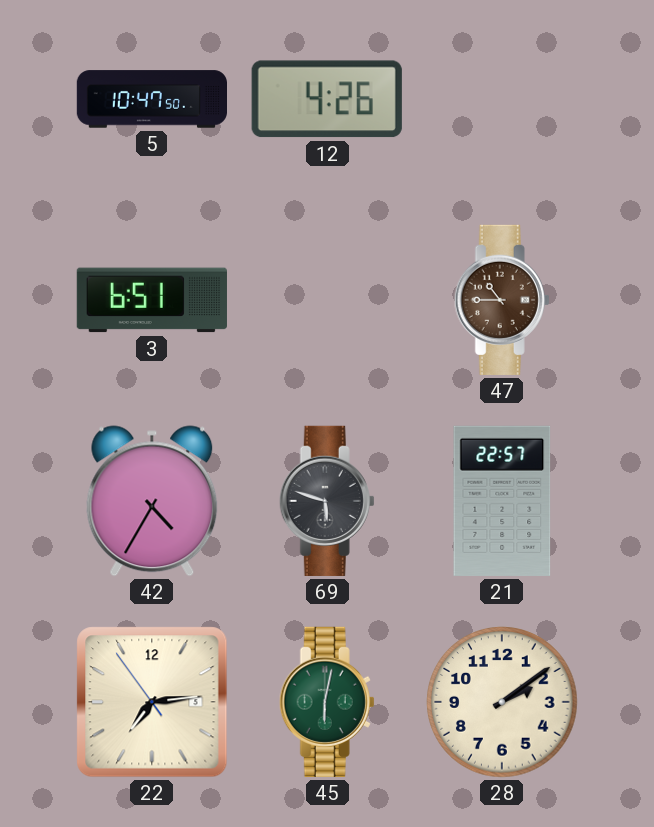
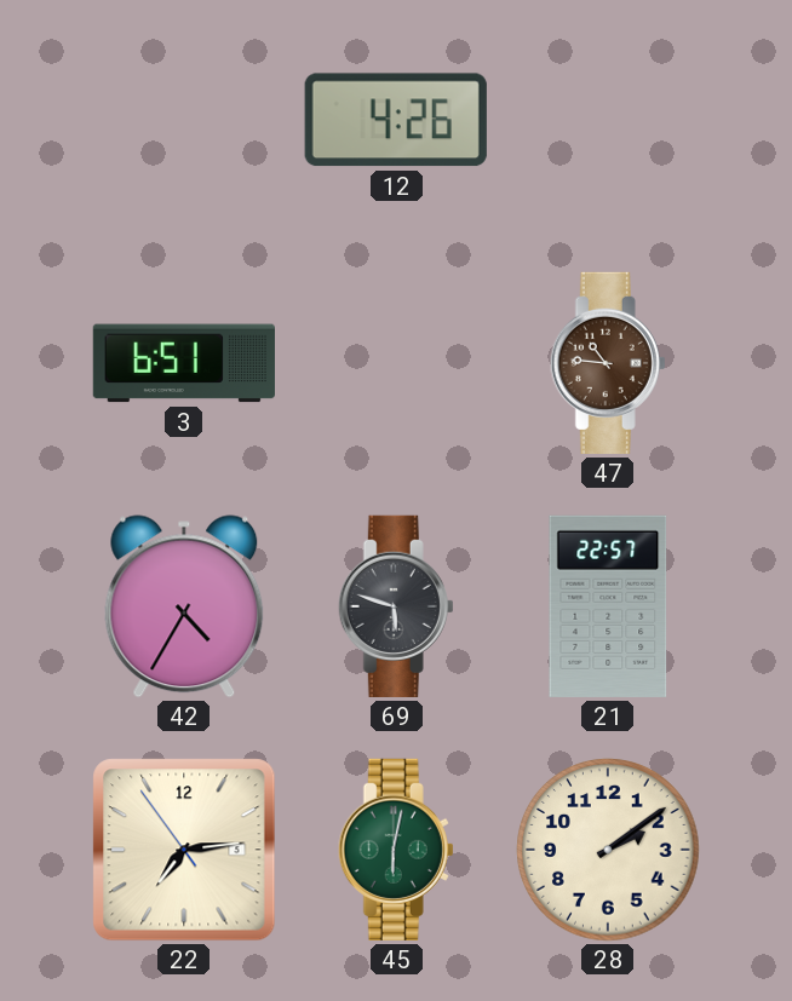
5: 10:47 -> none (152, 99)
47: 10:45 -> 10:46 (608, 363)
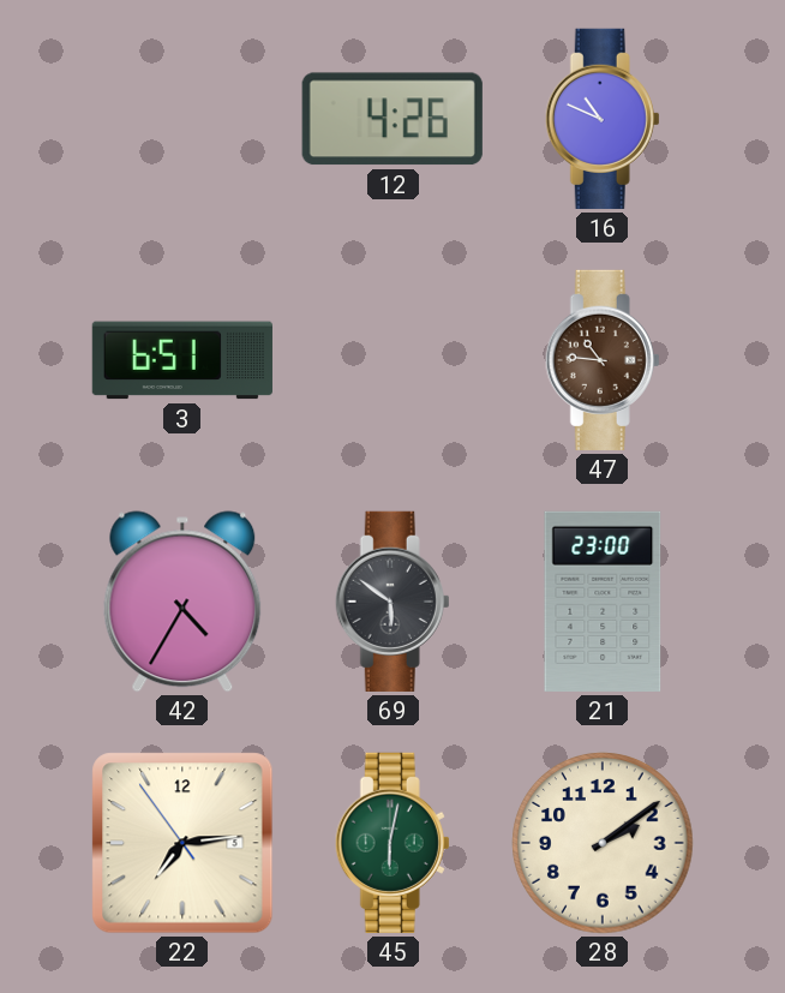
16: none -> 10:49 (603, 119)
69: 5:48 -> 5:51 (392, 602)
21: 22:57 -> 23:00 (603, 602)
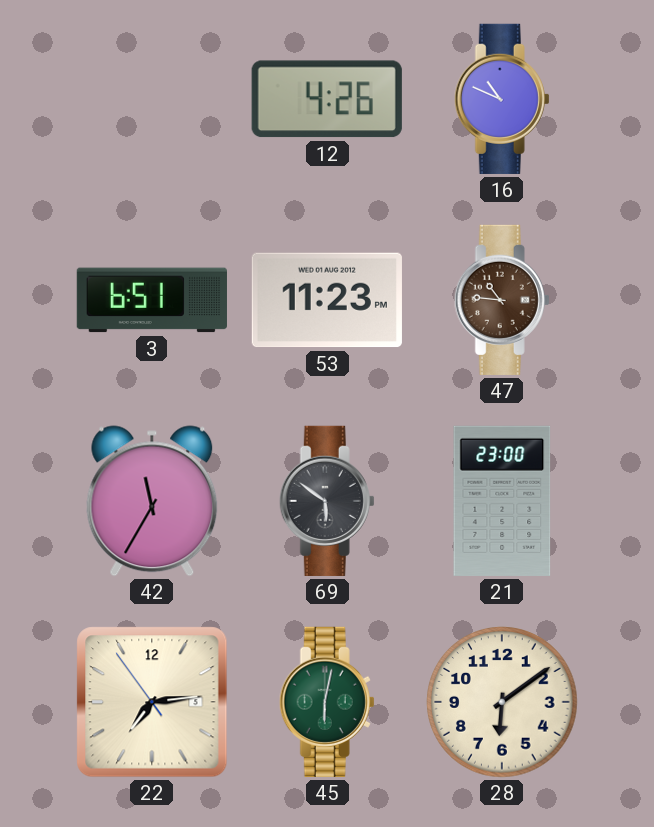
53: none -> 11:23 (327, 300)
42: 4:35 -> 11:35 (152, 501)
28: 2:09 -> 6:09 (502, 702)
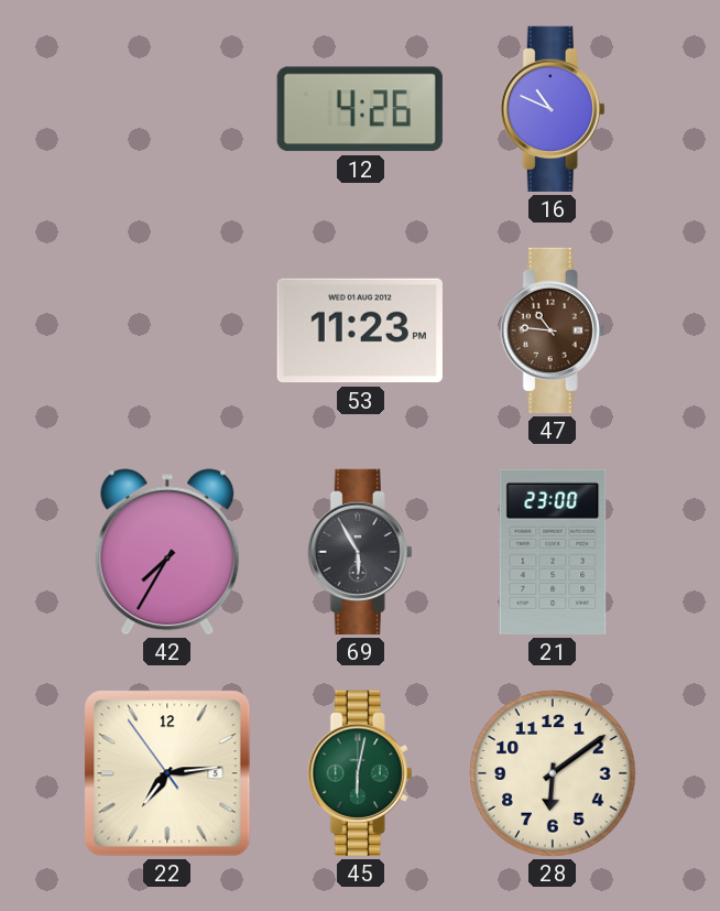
3: 6:51 -> none (152, 300)
42: 11:35 -> 7:35 (167, 552)
69: 5:51 -> 5:55 (360, 552)
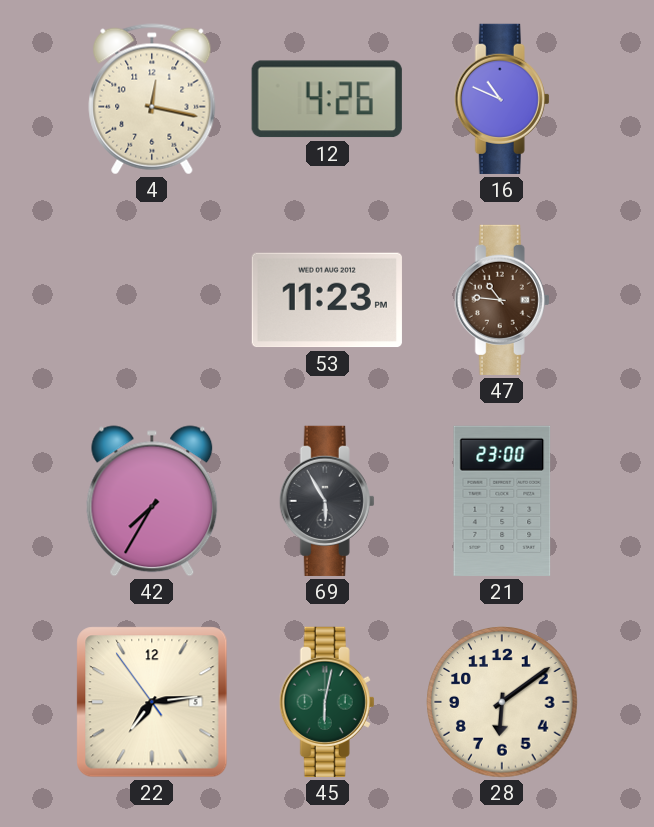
4: none -> 12:17 (152, 99)
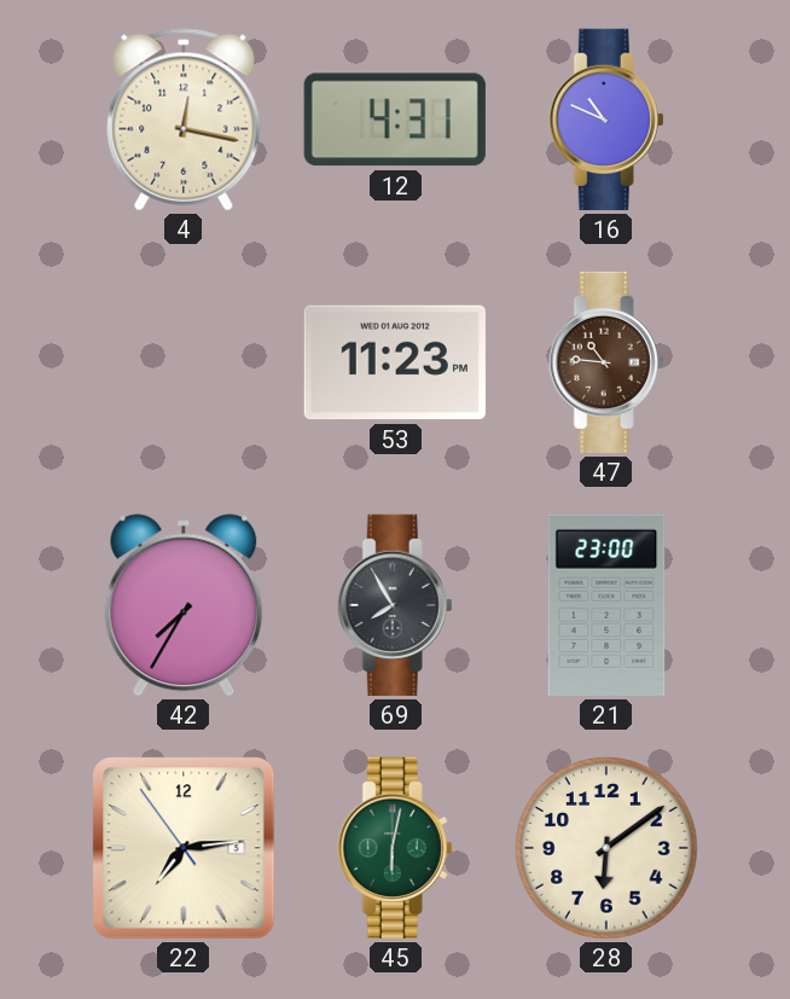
12: 4:26 -> 4:31 (395, 120)
69: 5:55 -> 7:55 (395, 605)
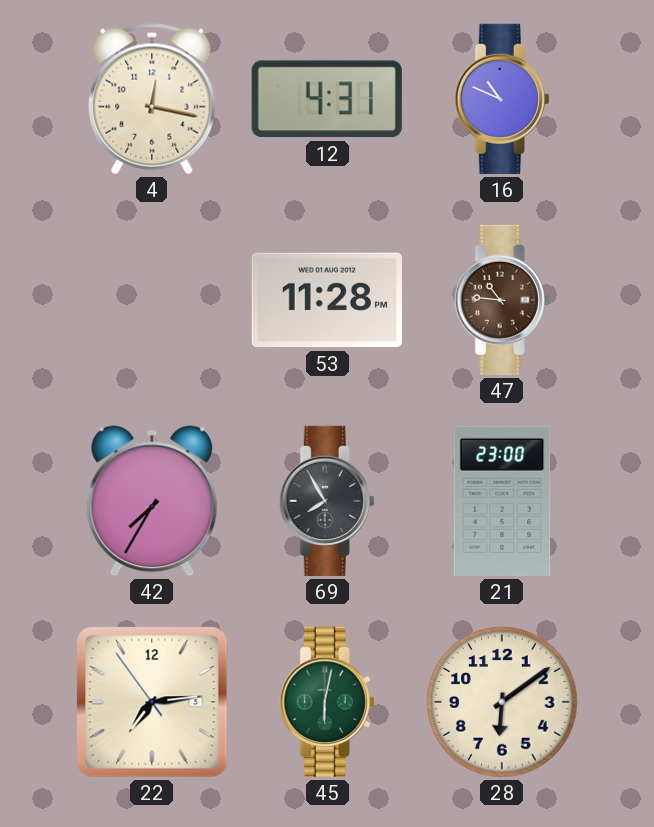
53: 11:23 -> 11:28 (327, 300)
